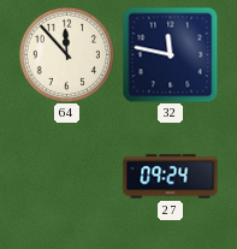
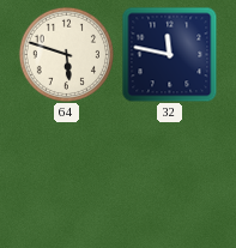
64: 11:53 -> 5:48 (66, 54)
27: 09:24 -> none (171, 177)
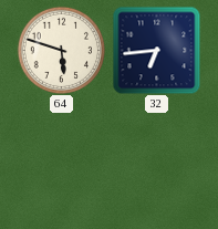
32: 11:47 -> 6:44 (156, 50)
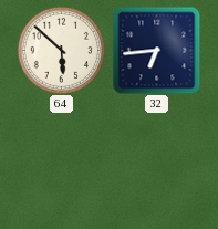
64: 5:48 -> 5:52 (61, 50)
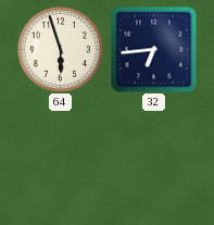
64: 5:52 -> 5:57 (60, 49)
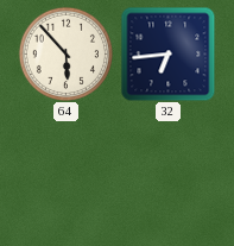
64: 5:57 -> 5:53 (65, 53)
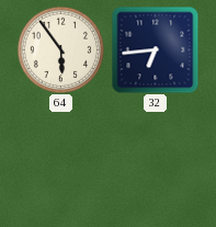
64: 5:53 -> 5:54 (60, 49)
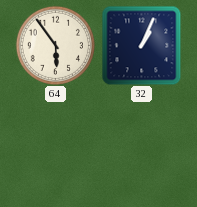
32: 6:44 -> 1:04 (141, 45)
